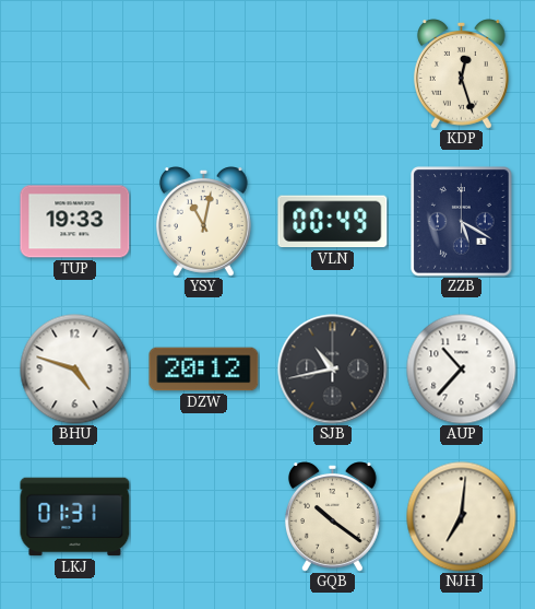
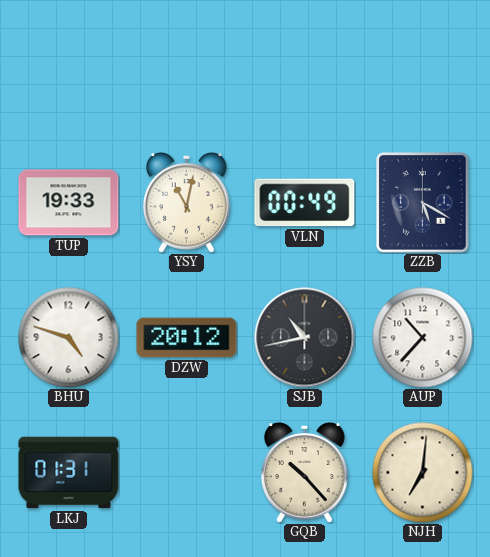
KDP: 12:27 -> none (461, 74)
GQB: 10:21 -> 10:23 (304, 473)
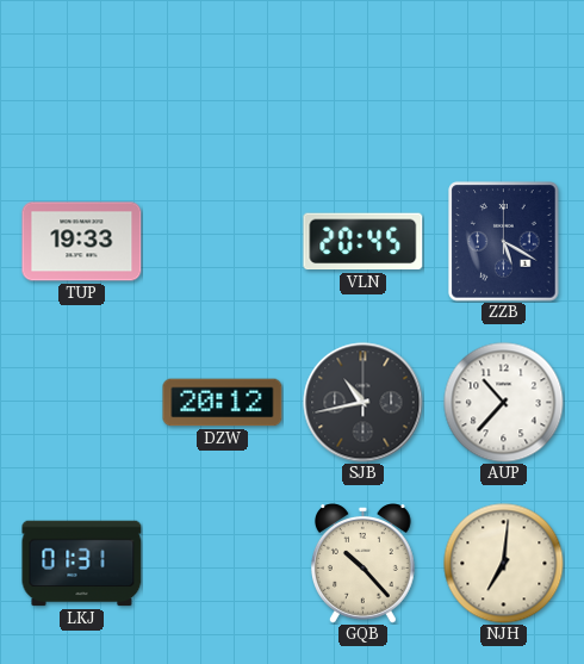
YSY: 11:02 -> none (186, 203)
VLN: 00:49 -> 20:45 (364, 242)
BHU: 4:48 -> none (69, 338)
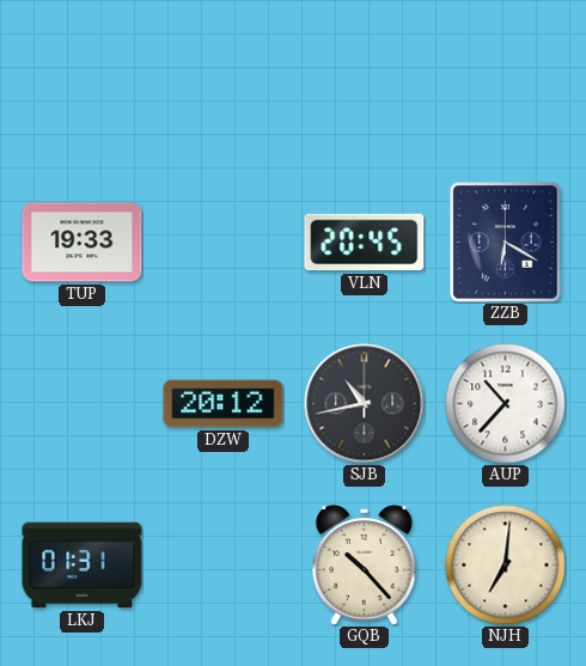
ZZB: 5:20 -> 6:20 (506, 243)
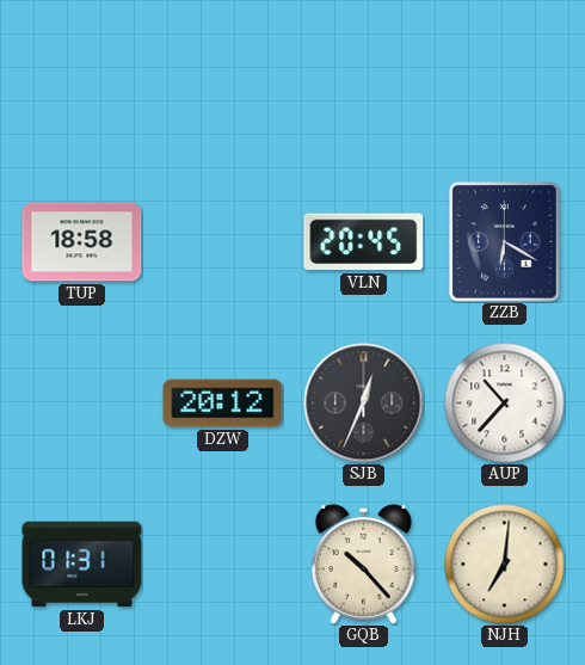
TUP: 19:33 -> 18:58 (82, 242)
SJB: 10:43 -> 12:34 (364, 404)
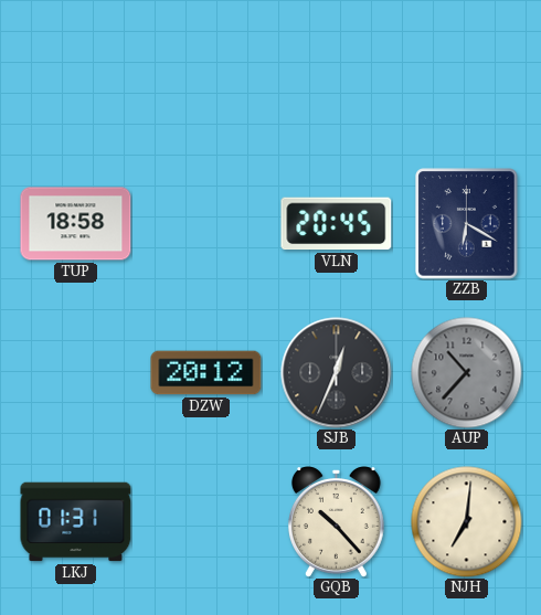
AUP dial: white -> grey (467, 373)
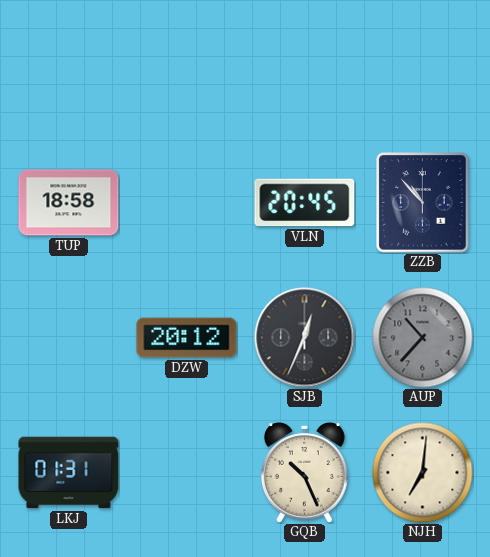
ZZB: 6:20 -> 10:53 (423, 203)
GQB: 10:23 -> 10:26 (304, 473)
